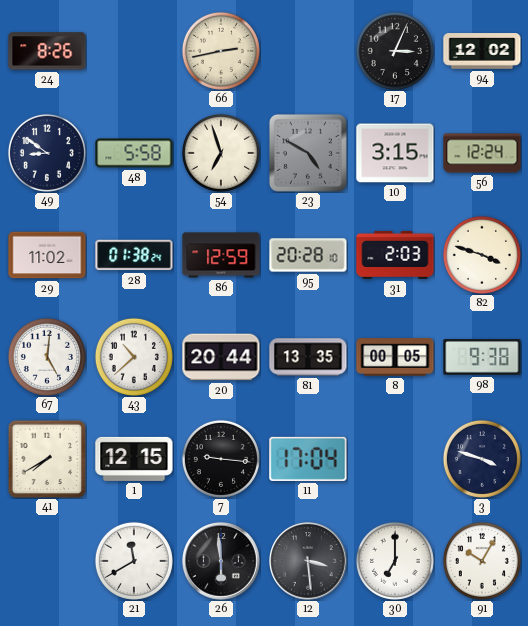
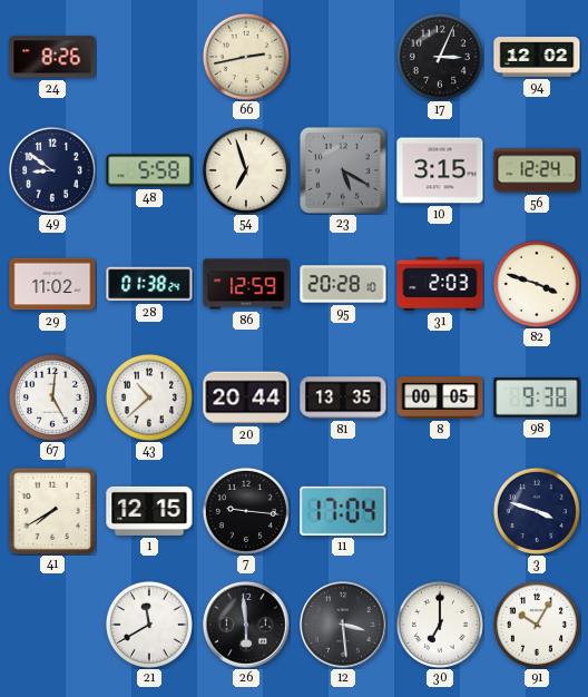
23: 4:50 -> 5:20 (343, 170)
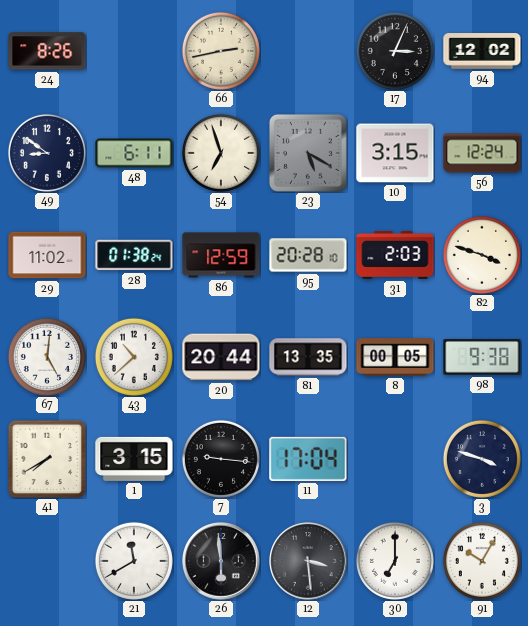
48: 5:58 -> 6:11 (134, 153)
1: 12:15 -> 3:15 (134, 459)
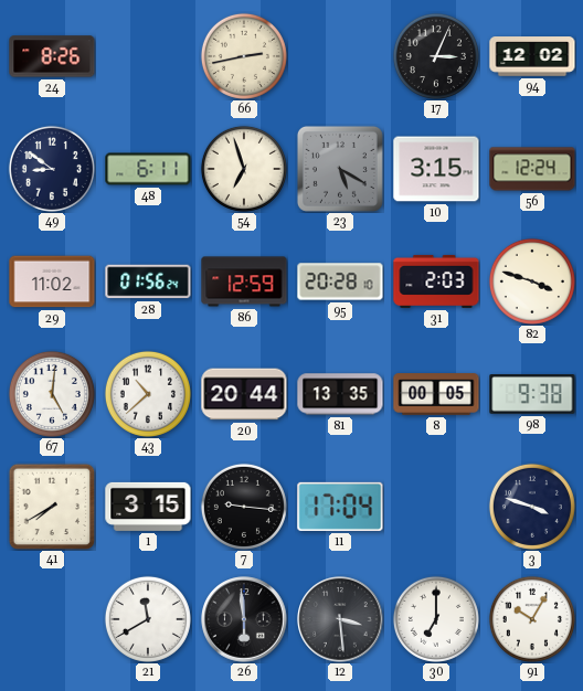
28: 01:38 -> 01:56 (148, 281)
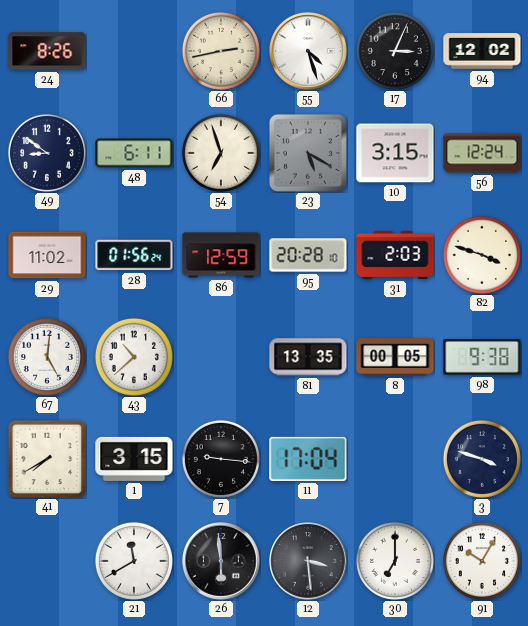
55: none -> 4:27 (308, 51)
20: 20:44 -> none (244, 394)
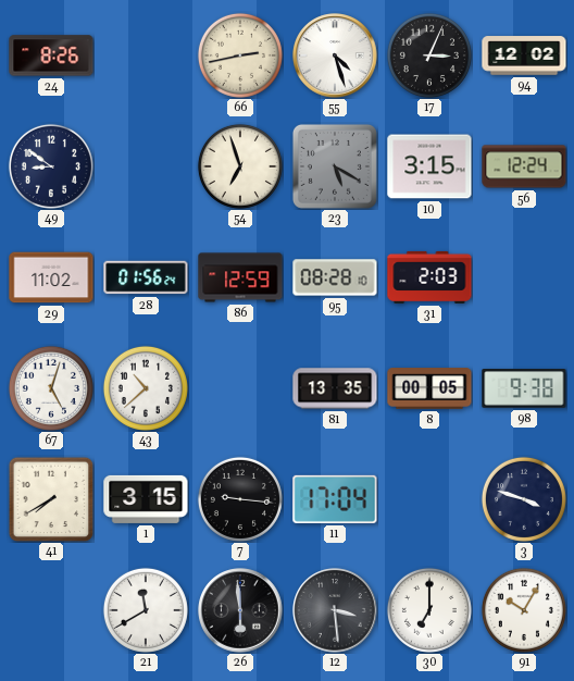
48: 6:11 -> none (134, 153)
95: 20:28 -> 08:28 (335, 277)
82: 3:48 -> none (482, 255)
67: 5:01 -> 5:03 (51, 388)
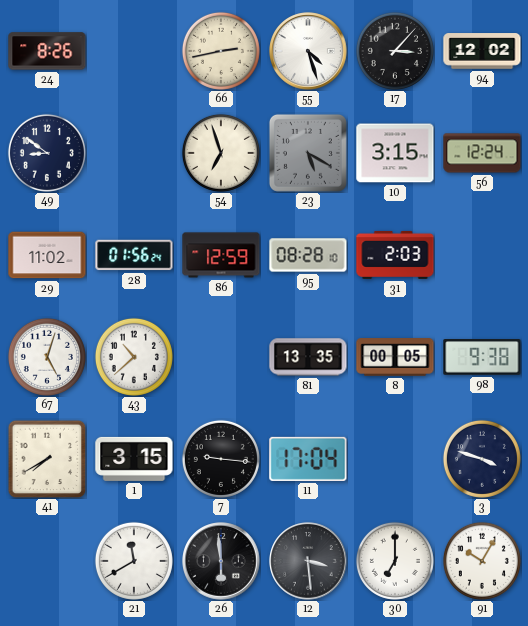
17: 3:04 -> 3:07 (395, 51)
